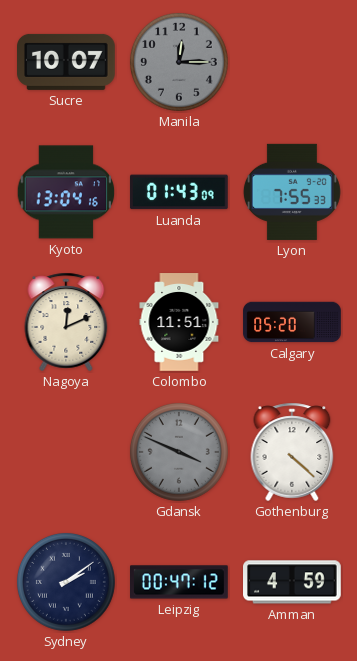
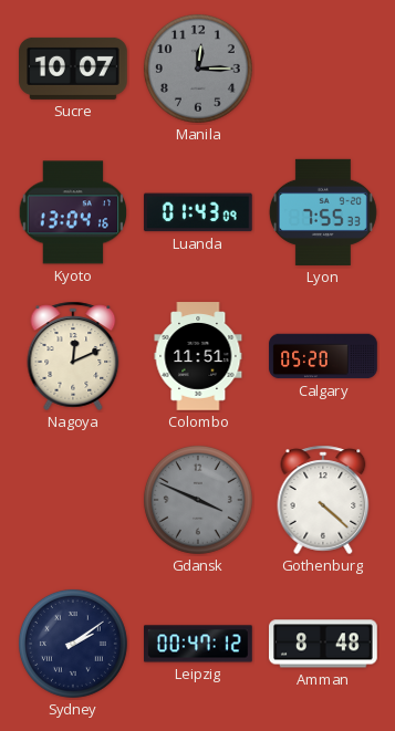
Amman: 4:59 -> 8:48 (324, 644)
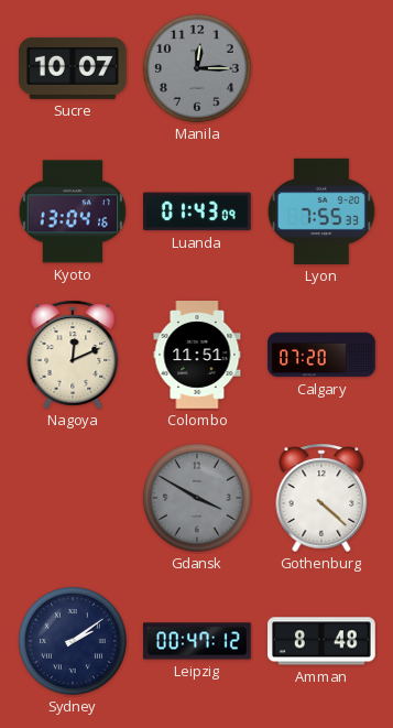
Calgary: 05:20 -> 07:20 (321, 355)
Gdansk: 3:49 -> 3:50 (197, 498)
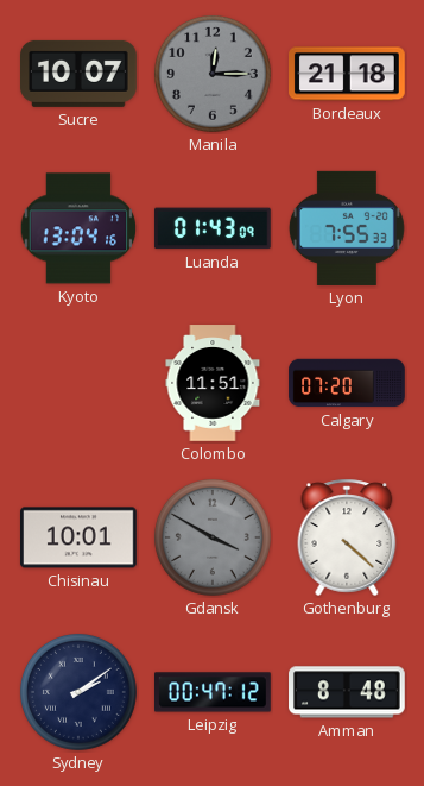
Bordeaux: none -> 21:18 (348, 74)
Nagoya: 12:11 -> none (73, 355)
Chisinau: none -> 10:01 (80, 537)
